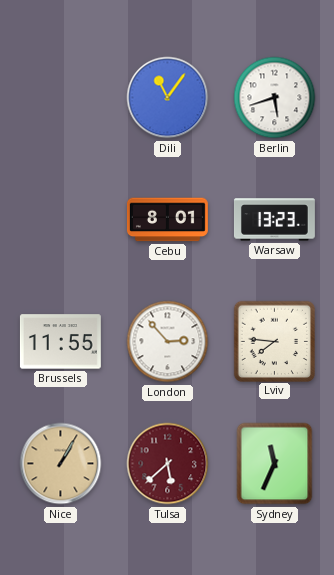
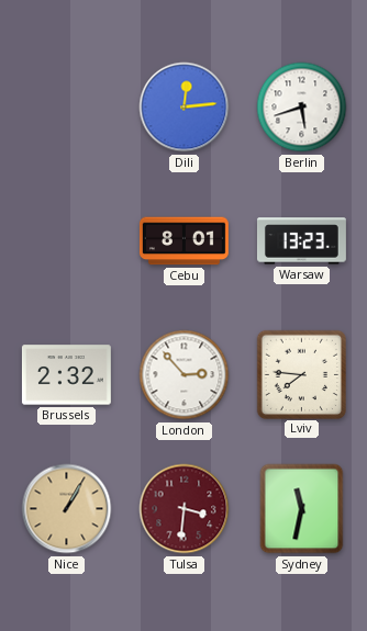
Dili: 11:06 -> 12:14 (185, 108)
Brussels: 11:55 -> 2:32 (66, 375)
Tulsa: 5:38 -> 3:31 (185, 509)
Sydney: 11:34 -> 11:32 (302, 509)
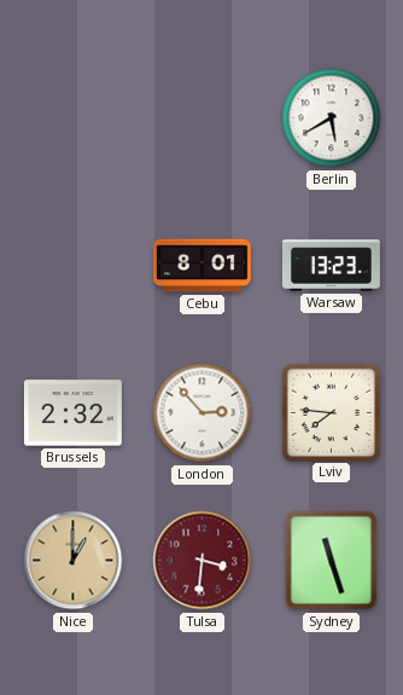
Dili: 12:14 -> none (185, 108)
Berlin: 5:42 -> 5:40 (332, 118)
Nice: 1:05 -> 1:00 (74, 561)
Sydney: 11:32 -> 11:27 (332, 561)
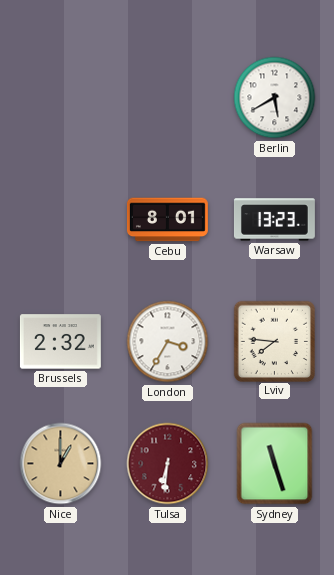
London: 2:53 -> 3:35 (168, 342)
Tulsa: 3:31 -> 6:31 (168, 464)
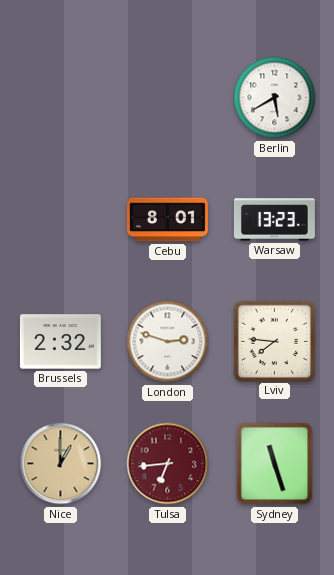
London: 3:35 -> 2:48 (168, 342)
Tulsa: 6:31 -> 6:44 (168, 464)
